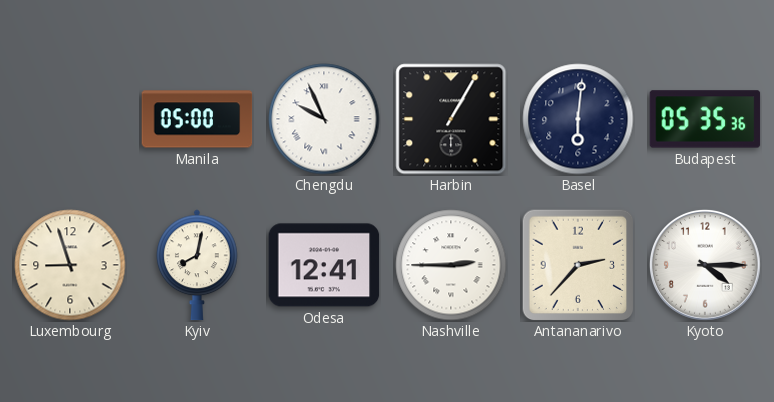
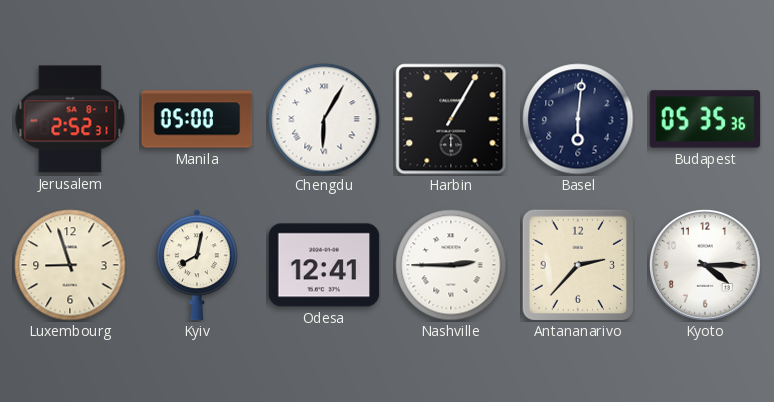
Jerusalem: none -> 2:52 (70, 119)
Chengdu: 9:56 -> 6:05 (324, 119)
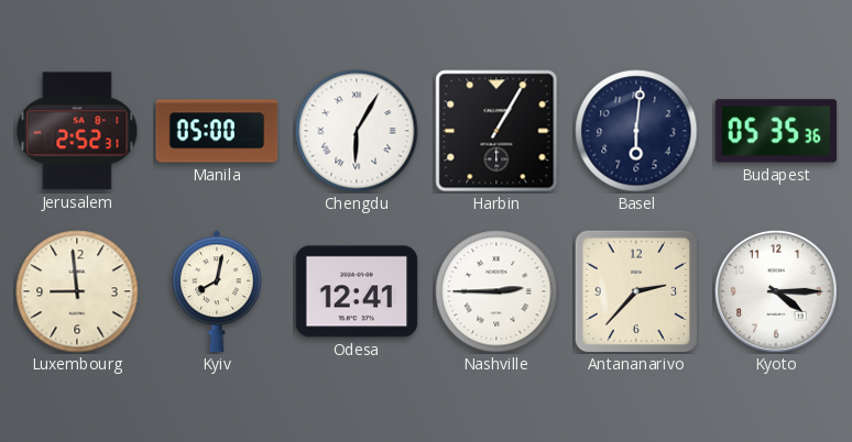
Luxembourg: 8:57 -> 8:59 (77, 291)
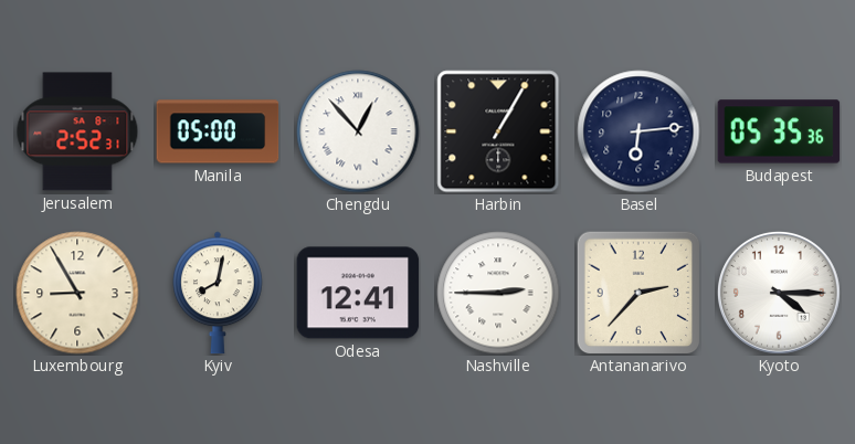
Chengdu: 6:05 -> 12:53 (358, 131)
Basel: 6:01 -> 6:14 (638, 131)
Luxembourg: 8:59 -> 8:55 (77, 293)
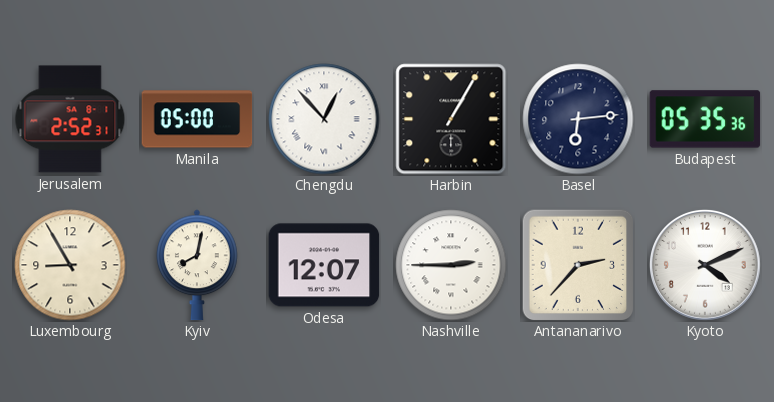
Odesa: 12:41 -> 12:07 (324, 265)
Kyoto: 4:15 -> 4:11 (706, 266)
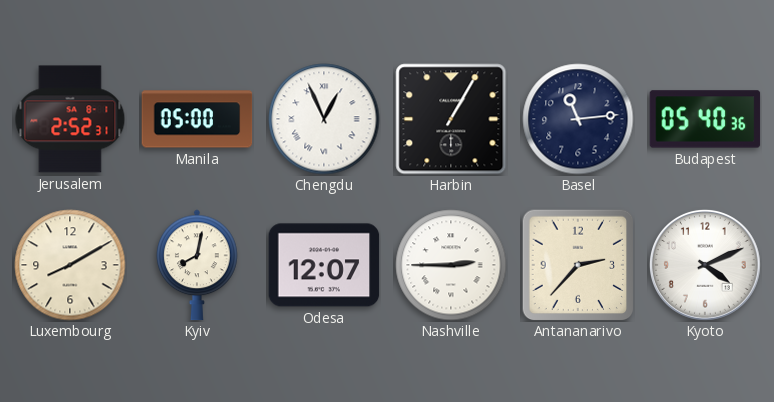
Chengdu: 12:53 -> 12:56 (324, 119)
Basel: 6:14 -> 11:14 (578, 119)
Budapest: 05:35 -> 05:40 (705, 119)
Luxembourg: 8:55 -> 8:10 (70, 265)
